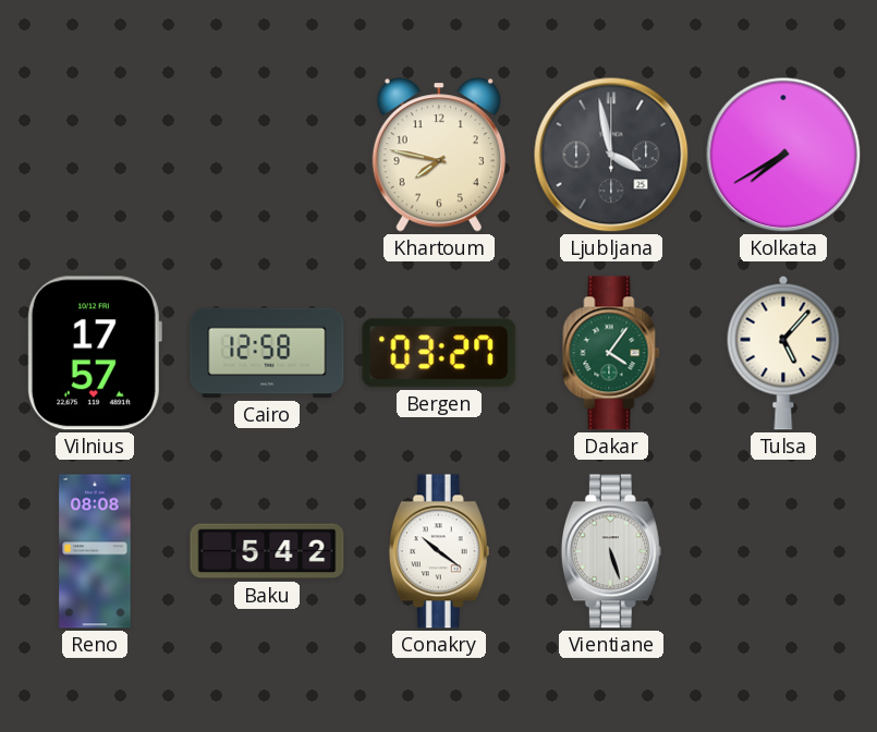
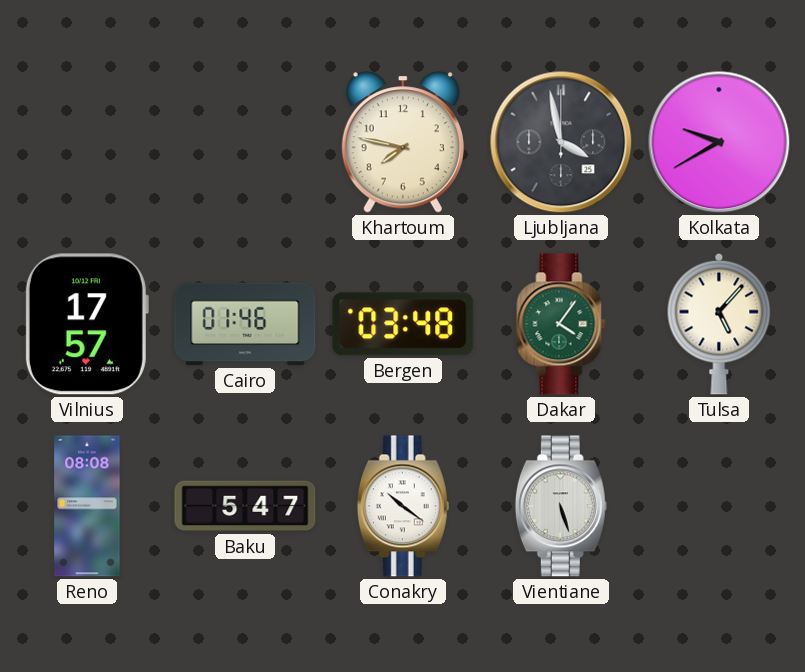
Kolkata: 7:40 -> 9:40 (719, 142)
Cairo: 12:58 -> 01:46 (245, 324)
Bergen: 03:27 -> 03:48 (403, 324)
Baku: 5:42 -> 5:47 (245, 506)
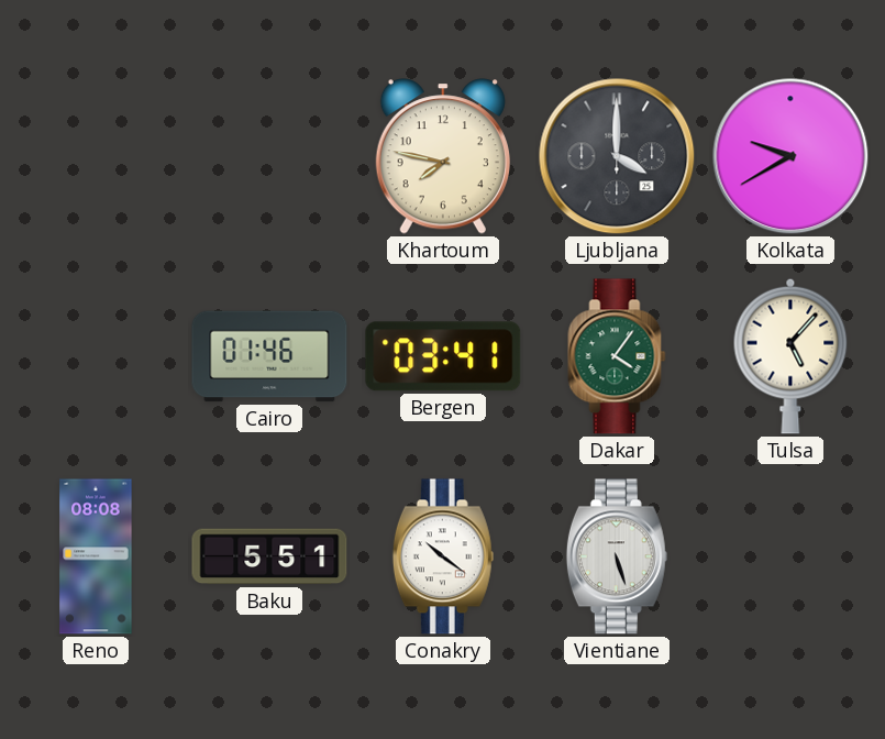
Ljubljana: 3:58 -> 4:00 (617, 156)
Vilnius: 17:57 -> none (87, 324)
Bergen: 03:48 -> 03:41 (443, 356)
Baku: 5:47 -> 5:51 (269, 556)
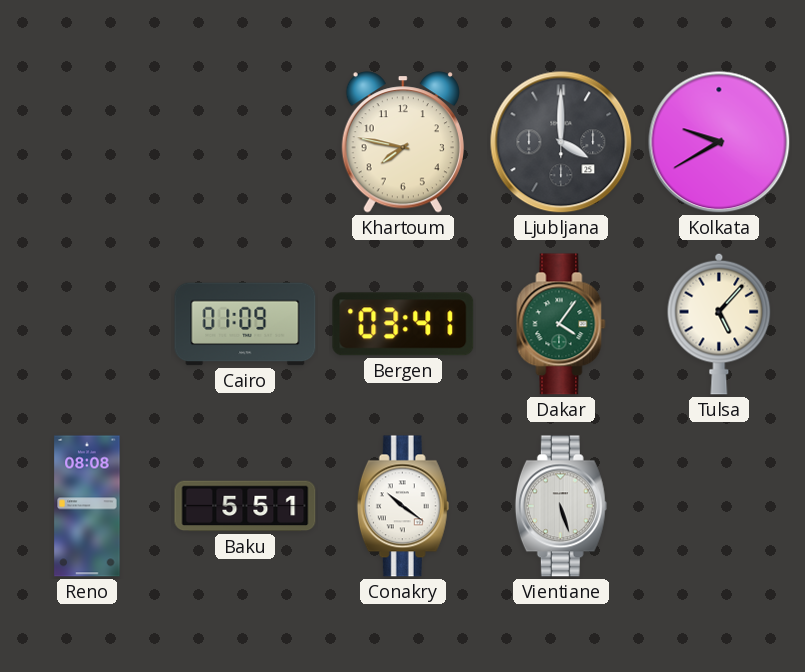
Cairo: 01:46 -> 01:09 (245, 324)
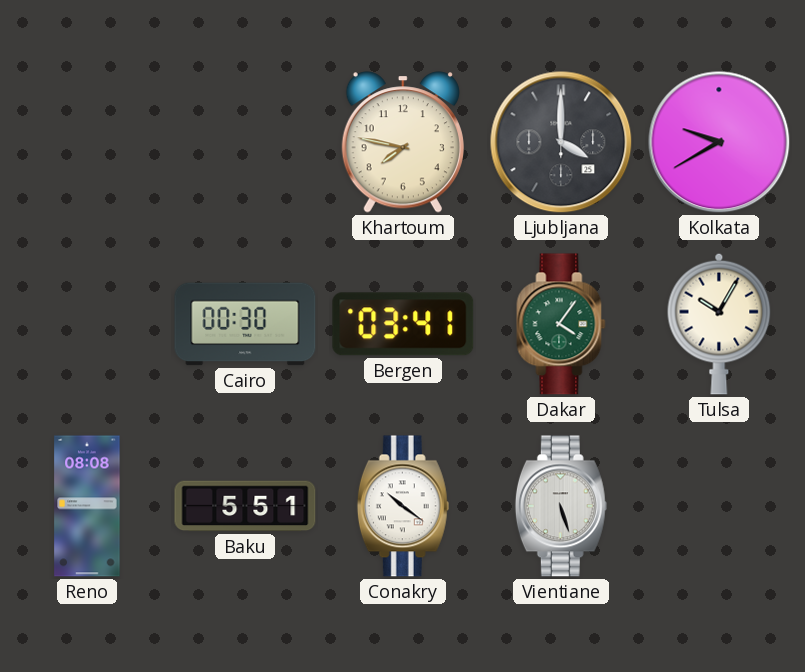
Cairo: 01:09 -> 00:30 (245, 324)
Tulsa: 5:07 -> 10:05 (719, 324)
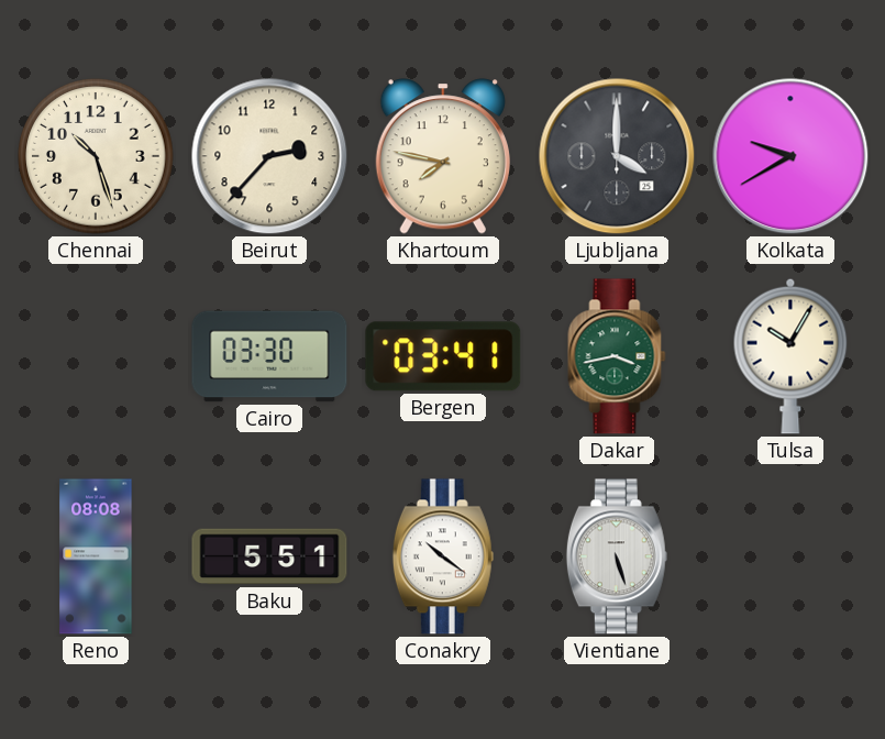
Chennai: none -> 10:27 (96, 156)
Beirut: none -> 2:37 (269, 156)
Cairo: 00:30 -> 03:30 (269, 356)
Dakar: 4:06 -> 3:43 (617, 356)
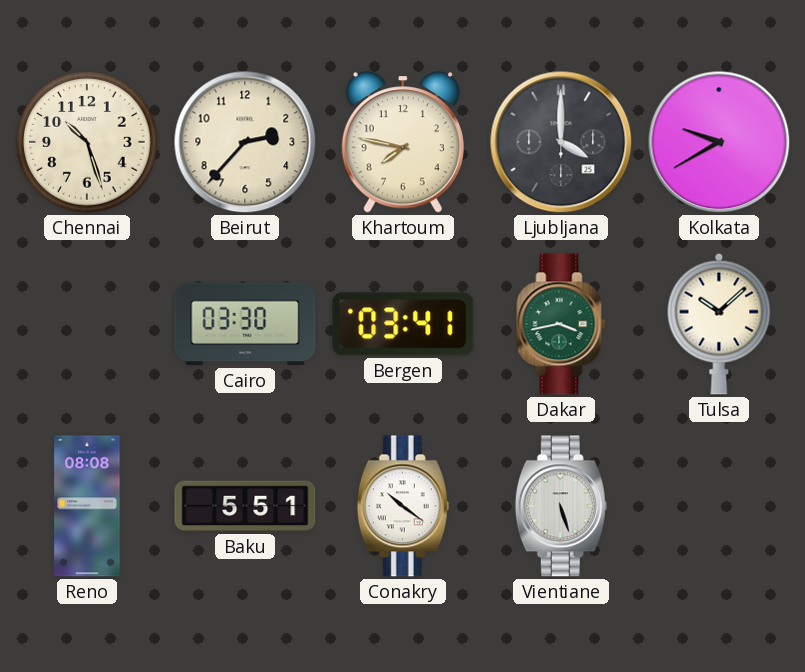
Tulsa: 10:05 -> 10:08 (719, 324)
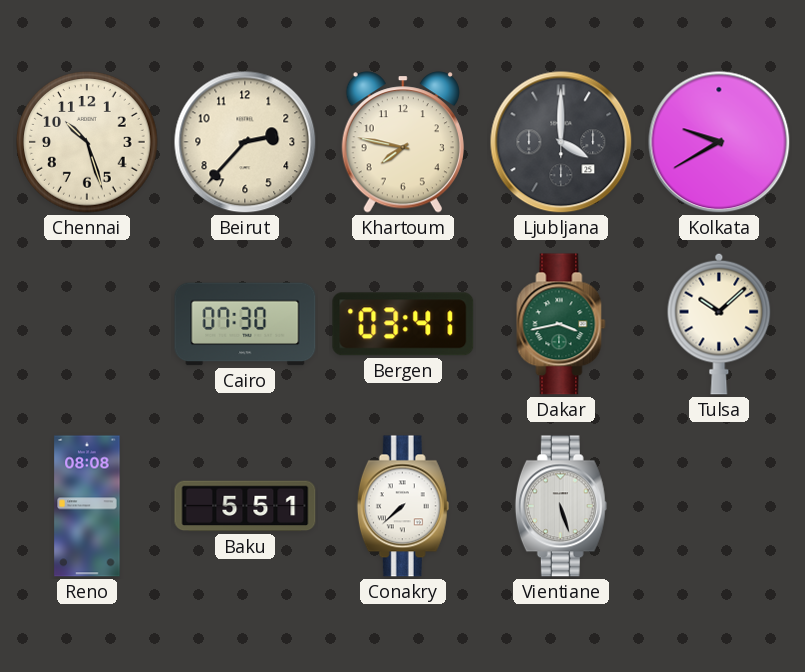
Cairo: 03:30 -> 07:30 (245, 324)
Conakry: 10:21 -> 7:38 (403, 506)
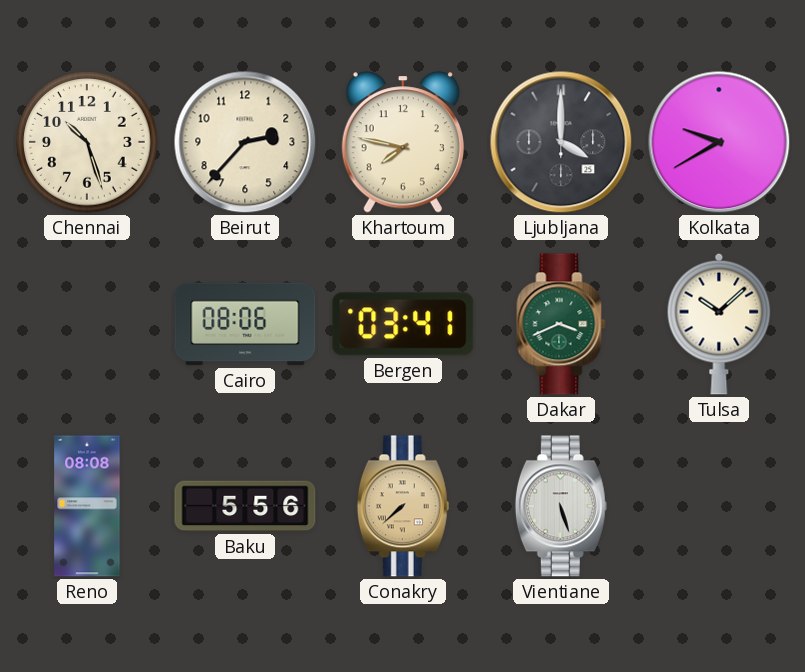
Cairo: 07:30 -> 08:06 (245, 324)
Dakar: 3:43 -> 3:41 (561, 324)
Baku: 5:51 -> 5:56 (245, 506)
Conakry dial: white -> champagne (403, 506)
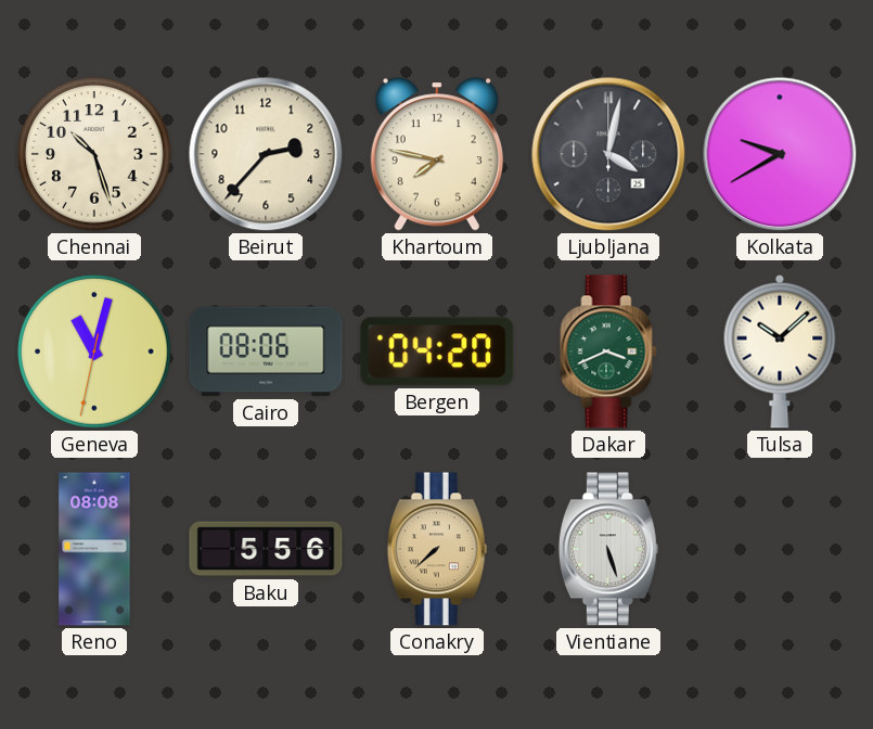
Ljubljana: 4:00 -> 4:02 (608, 154)
Geneva: none -> 11:02 (94, 351)
Bergen: 03:41 -> 04:20 (437, 351)
